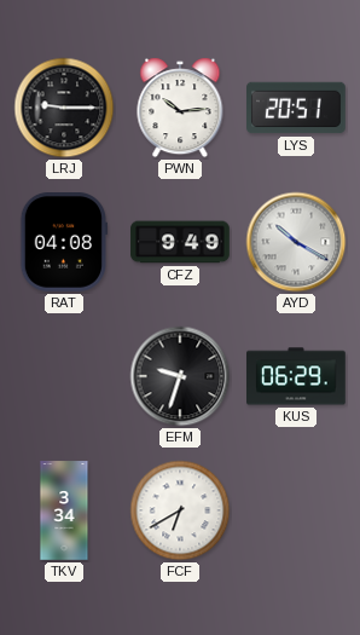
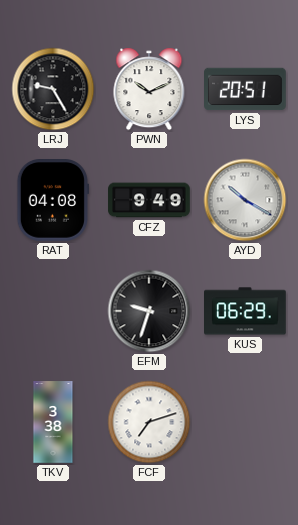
LRJ: 9:15 -> 9:25 (53, 89)
PWN: 10:14 -> 10:11 (149, 89)
TKV: 3:34 -> 3:38 (53, 422)
FCF: 6:40 -> 7:12 (149, 422)
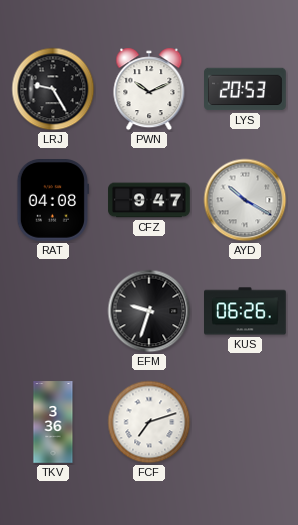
LYS: 20:51 -> 20:53 (246, 89)
CFZ: 9:49 -> 9:47 (149, 200)
KUS: 06:29 -> 06:26 (246, 311)
TKV: 3:38 -> 3:36 (53, 422)
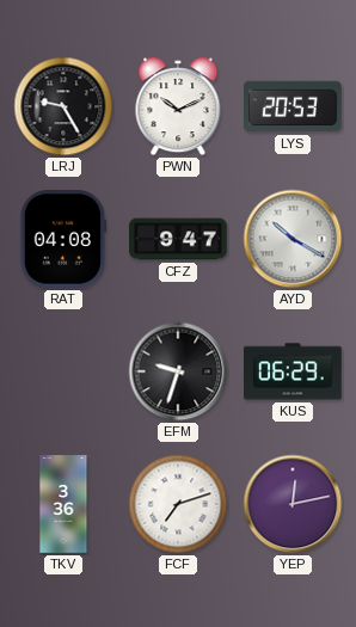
KUS: 06:26 -> 06:29 (294, 371)
YEP: none -> 12:13 (293, 504)
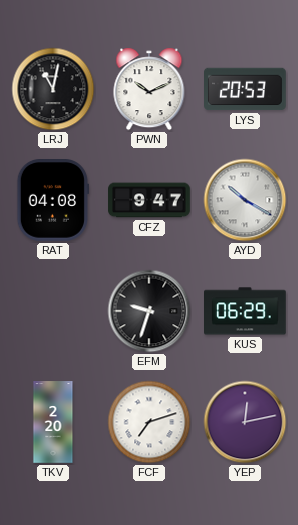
LRJ: 9:25 -> 11:02 (53, 89)
TKV: 3:36 -> 2:20 (53, 422)
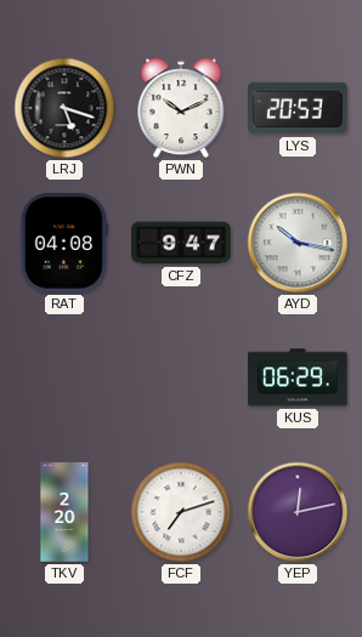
LRJ: 11:02 -> 5:18 (64, 108)
AYD: 10:20 -> 10:17 (298, 243)
EFM: 9:33 -> none (149, 311)
